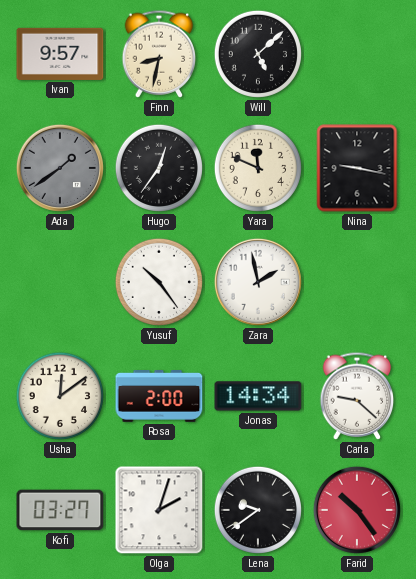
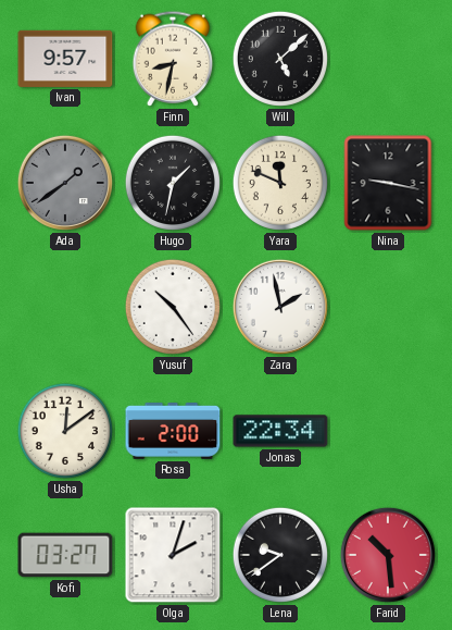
Hugo: 12:36 -> 1:32 (173, 183)
Jonas: 14:34 -> 22:34 (280, 431)
Carla: 9:22 -> none (357, 396)
Farid: 10:24 -> 10:29 (388, 555)
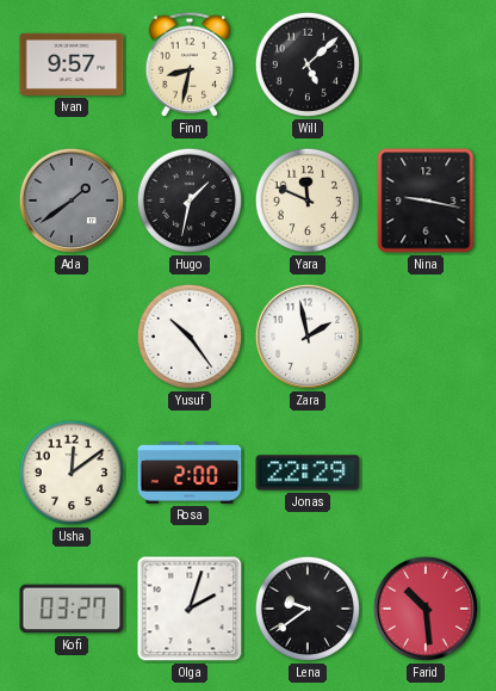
Jonas: 22:34 -> 22:29 (308, 473)
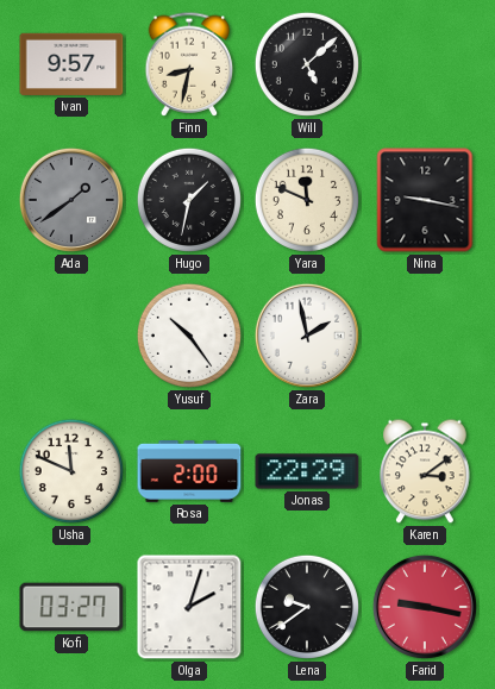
Usha: 12:09 -> 11:49 (71, 471)
Karen: none -> 3:09 (425, 471)
Farid: 10:29 -> 9:17 (425, 607)
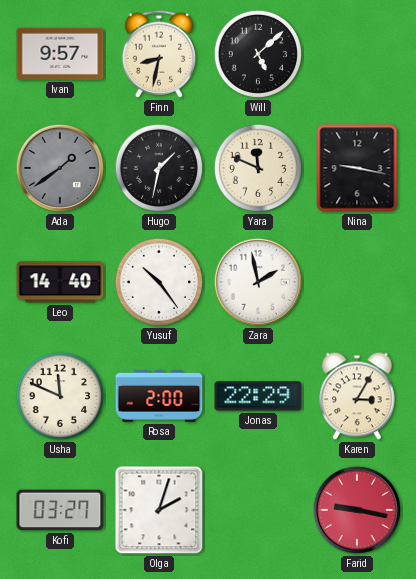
Leo: none -> 14:40 (60, 282)
Karen: 3:09 -> 3:05 (357, 396)
Lena: 9:39 -> none (307, 607)
